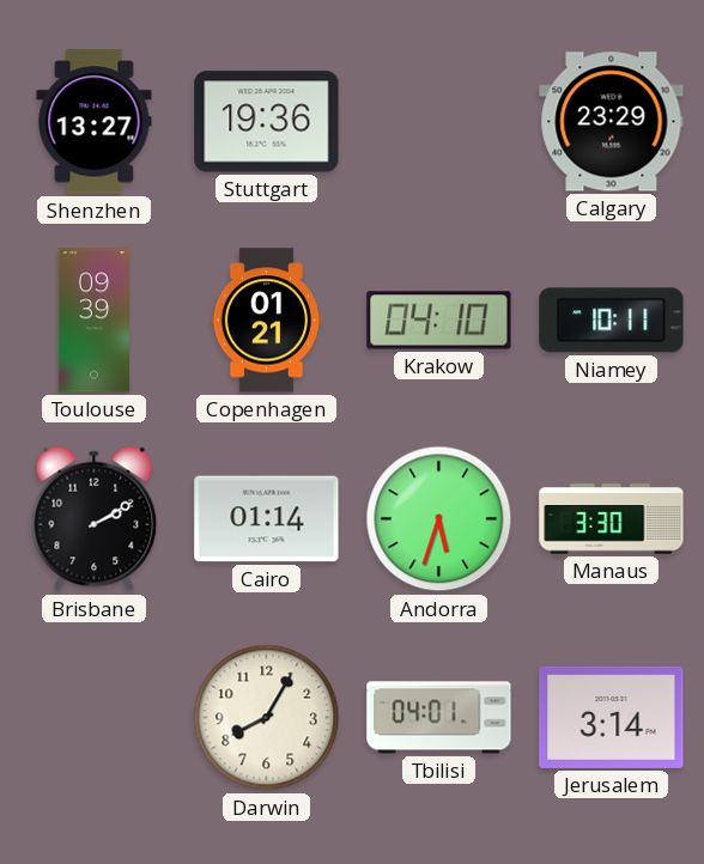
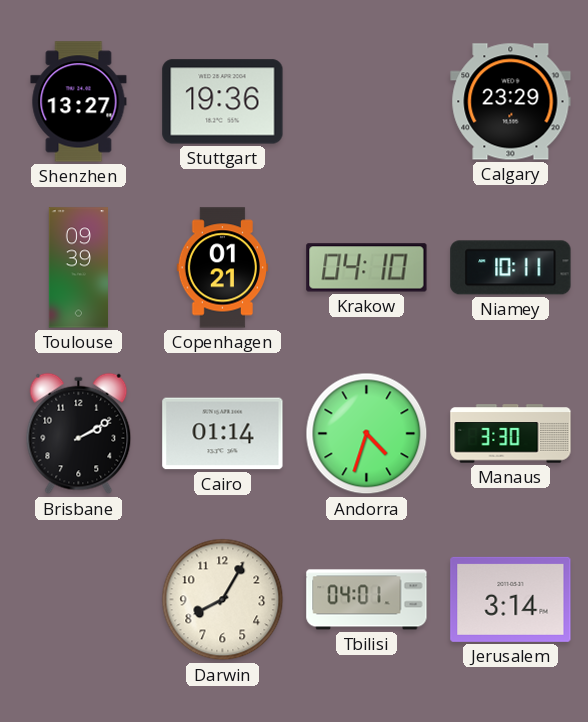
Andorra: 5:33 -> 4:33 (367, 434)
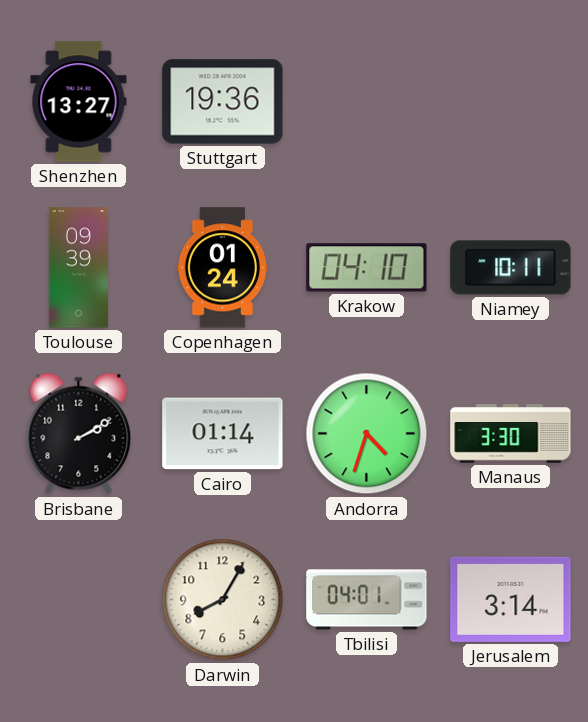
Calgary: 23:29 -> none (511, 102)
Copenhagen: 01:21 -> 01:24 (222, 268)
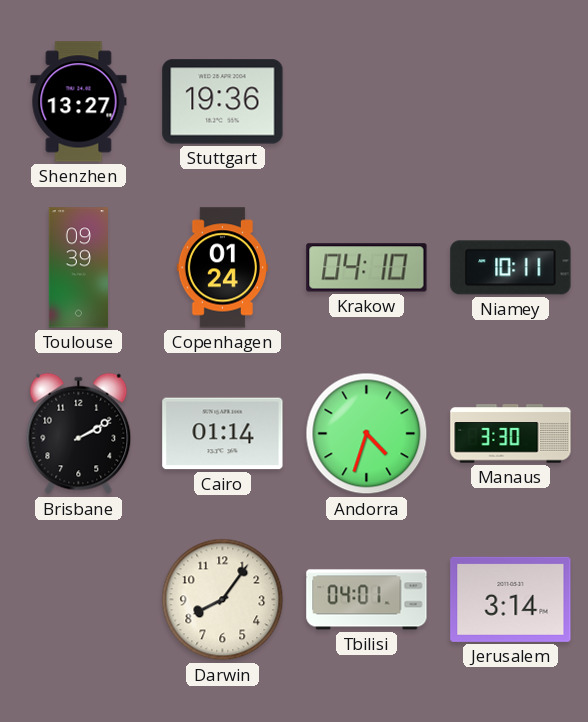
Darwin: 8:05 -> 8:06 (223, 600)
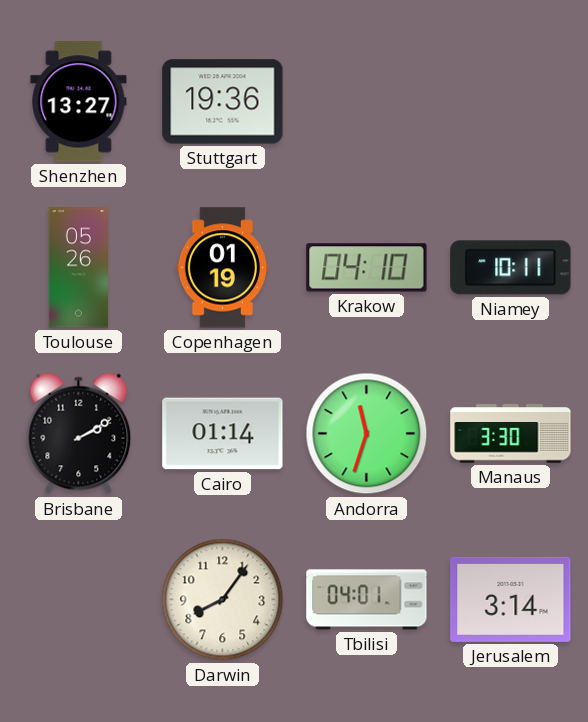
Toulouse: 09:39 -> 05:26 (78, 268)
Copenhagen: 01:24 -> 01:19 (222, 268)
Andorra: 4:33 -> 11:33 (367, 434)
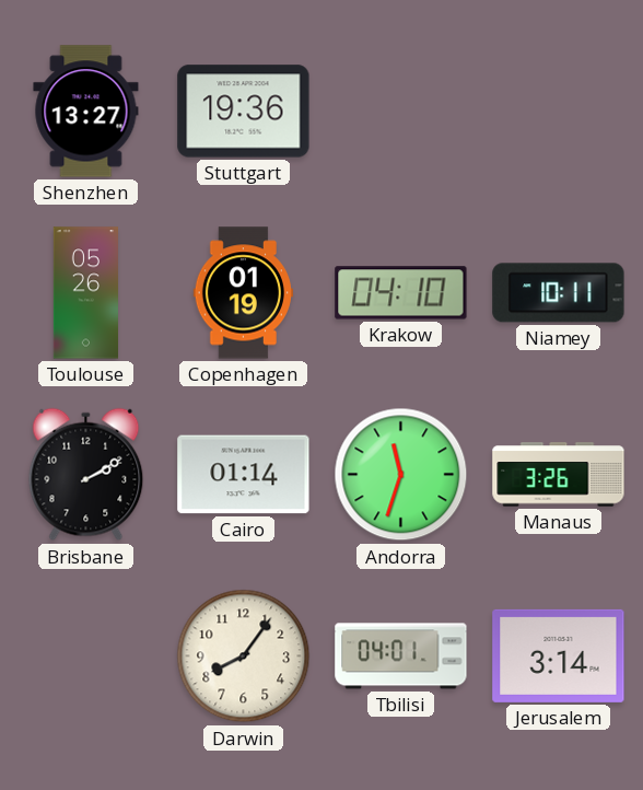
Manaus: 3:30 -> 3:26 (559, 475)
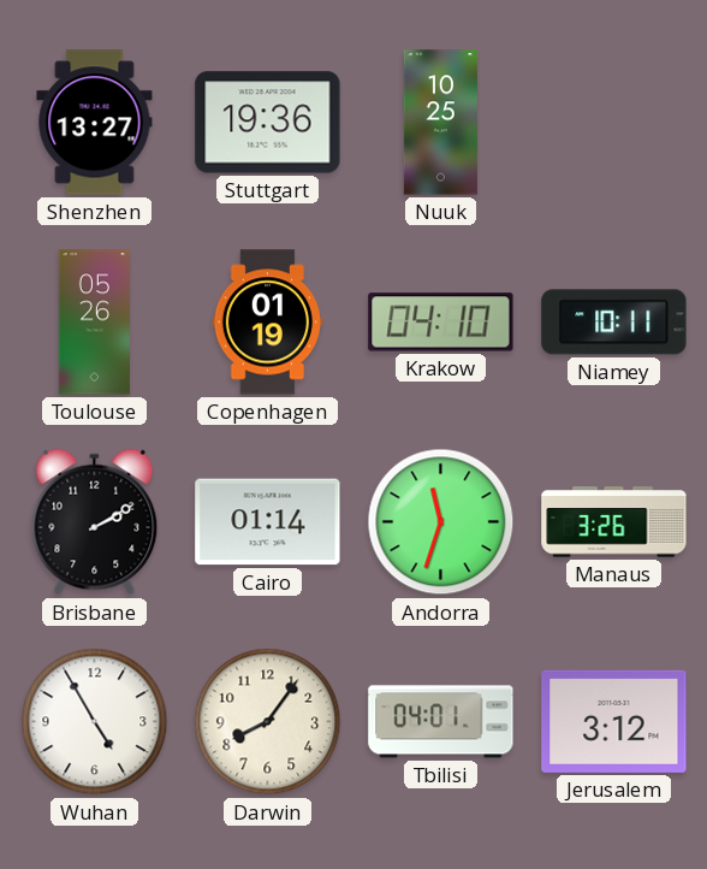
Nuuk: none -> 10:25 (440, 123)
Wuhan: none -> 4:55 (95, 722)
Jerusalem: 3:14 -> 3:12 (614, 721)
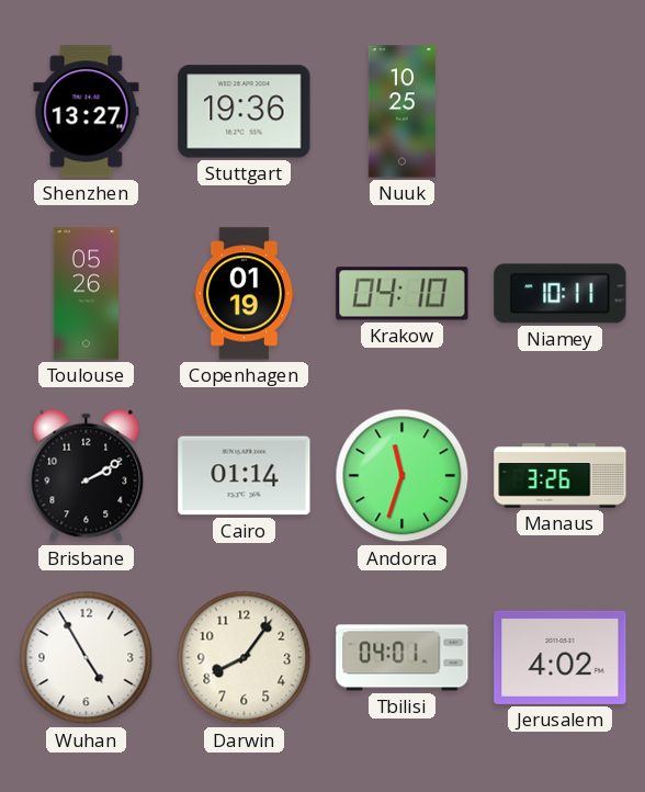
Jerusalem: 3:12 -> 4:02 (561, 657)
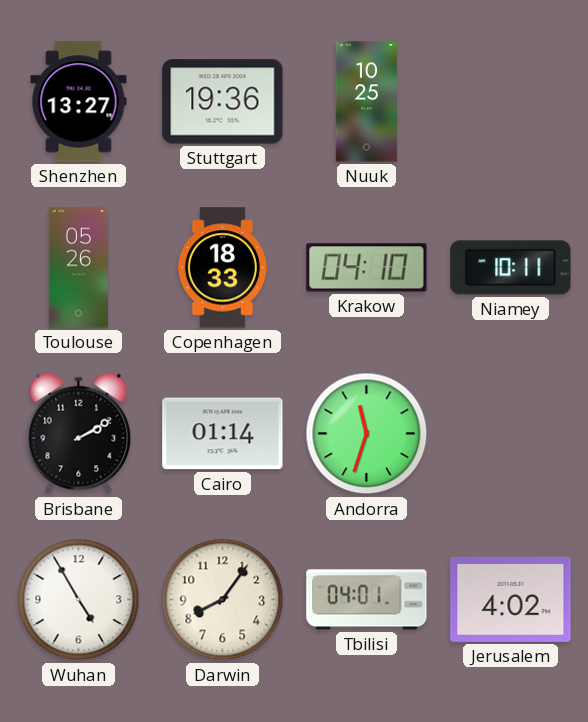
Copenhagen: 01:19 -> 18:33 (222, 268)
Manaus: 3:26 -> none (561, 476)
